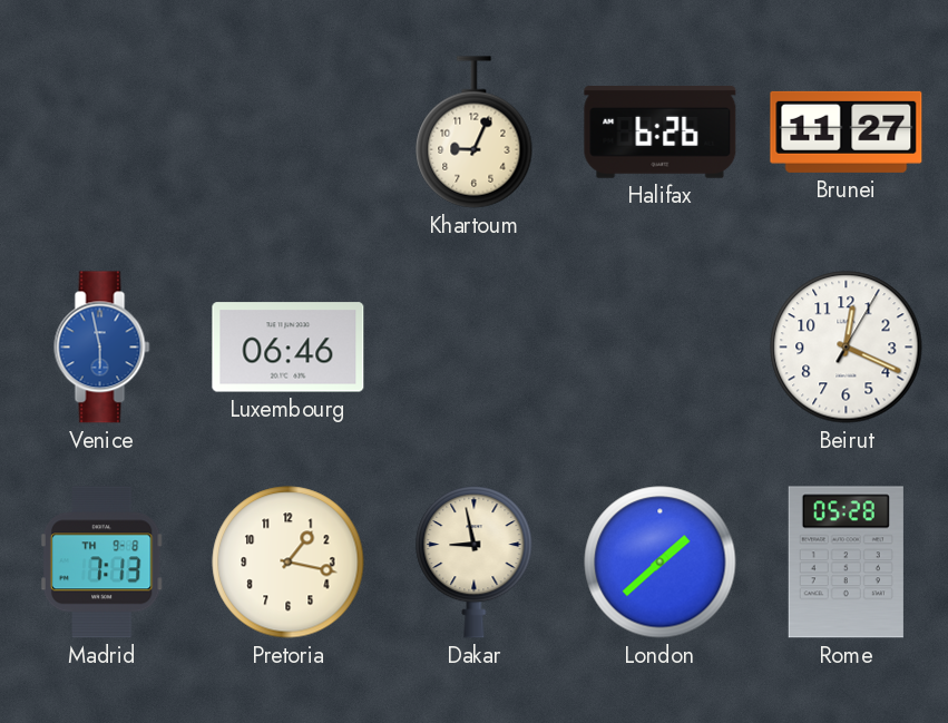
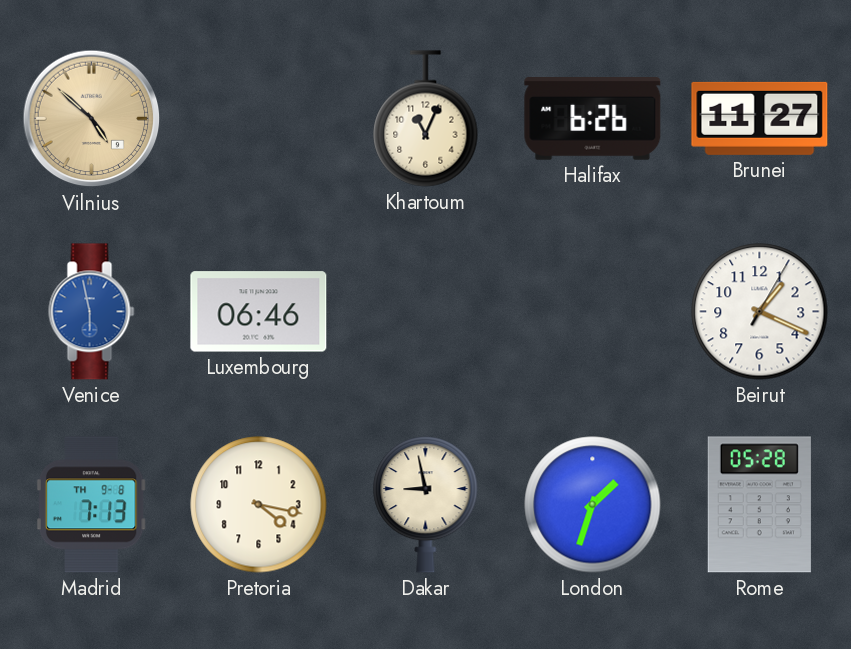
Vilnius: none -> 4:52 (92, 119)
Khartoum: 9:04 -> 11:04 (426, 119)
Beirut: 12:19 -> 1:19 (760, 312)
Pretoria: 1:17 -> 4:17 (259, 505)
London: 1:38 -> 1:33 (593, 505)
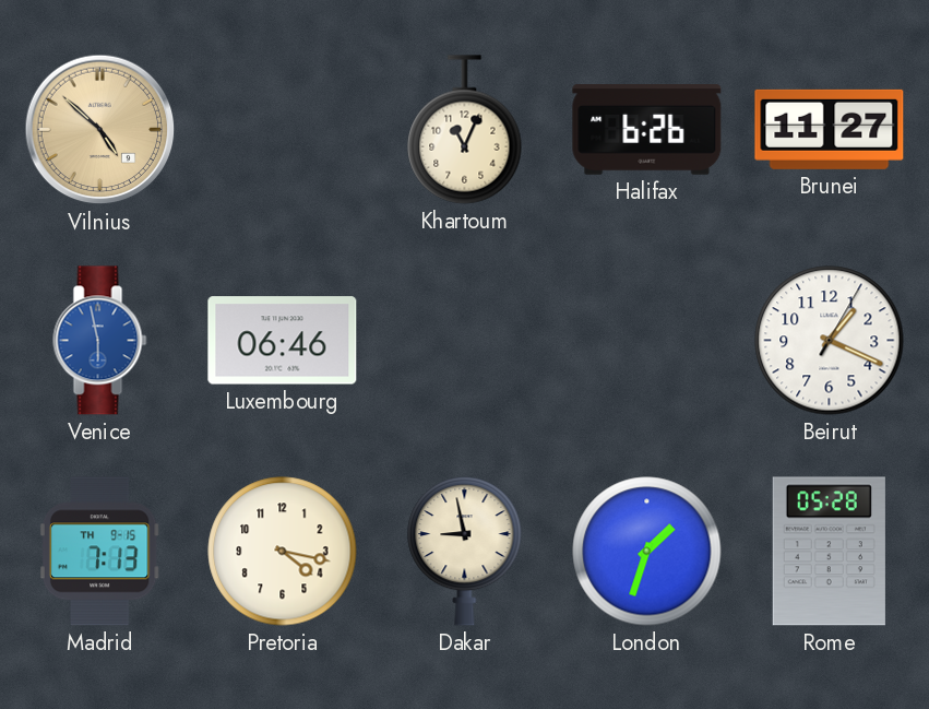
Madrid date: TH 9-8 -> TH 9-15 (99, 552)
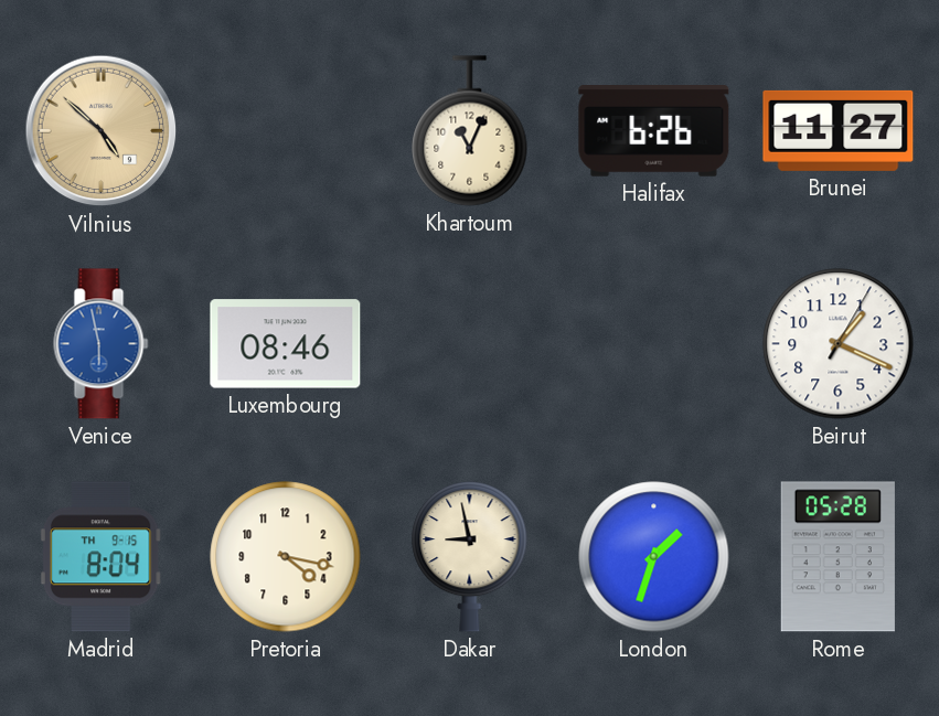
Luxembourg: 06:46 -> 08:46 (286, 344)
Madrid: 7:13 -> 8:04 (100, 557)
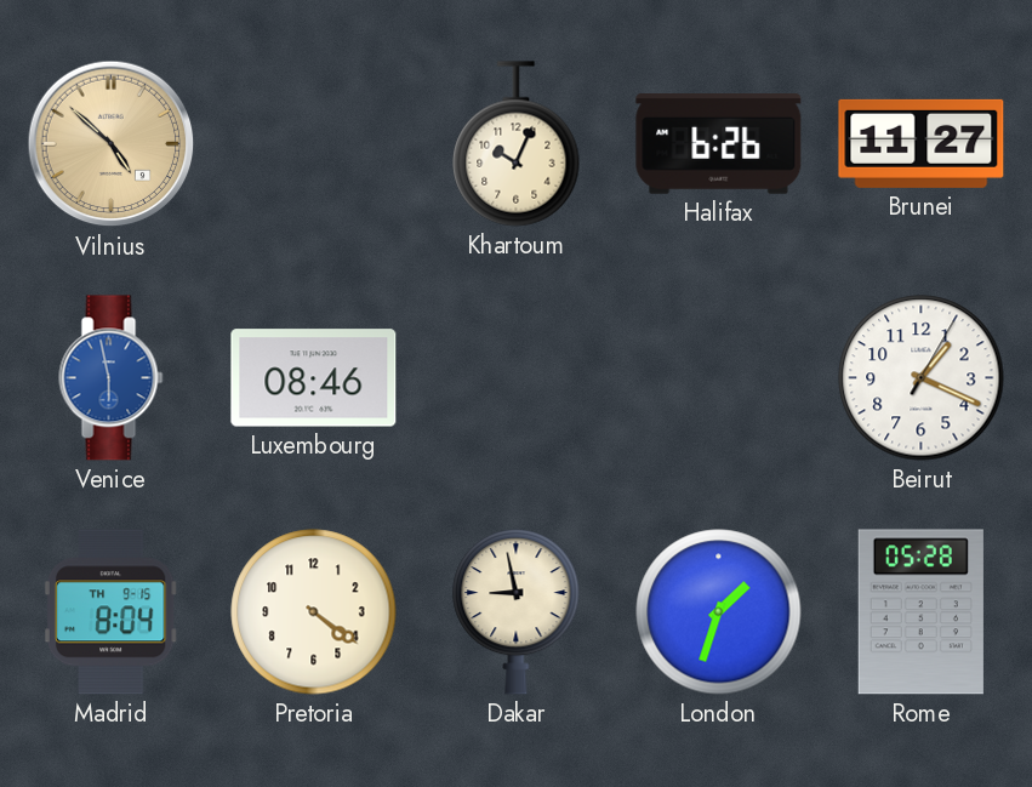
Khartoum: 11:04 -> 10:04 (517, 144)
Pretoria: 4:17 -> 4:21 (314, 612)
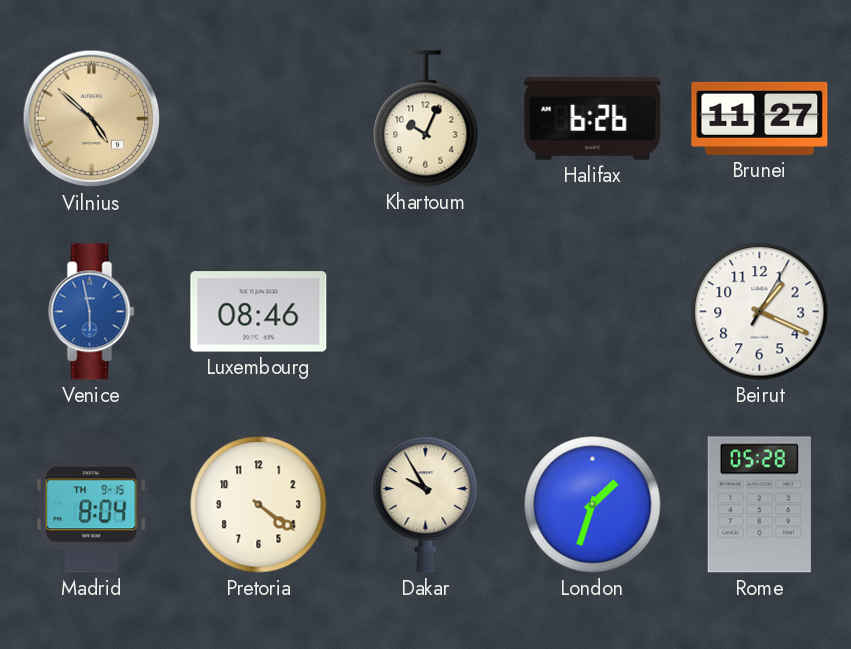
Dakar: 8:58 -> 9:55 (426, 504)
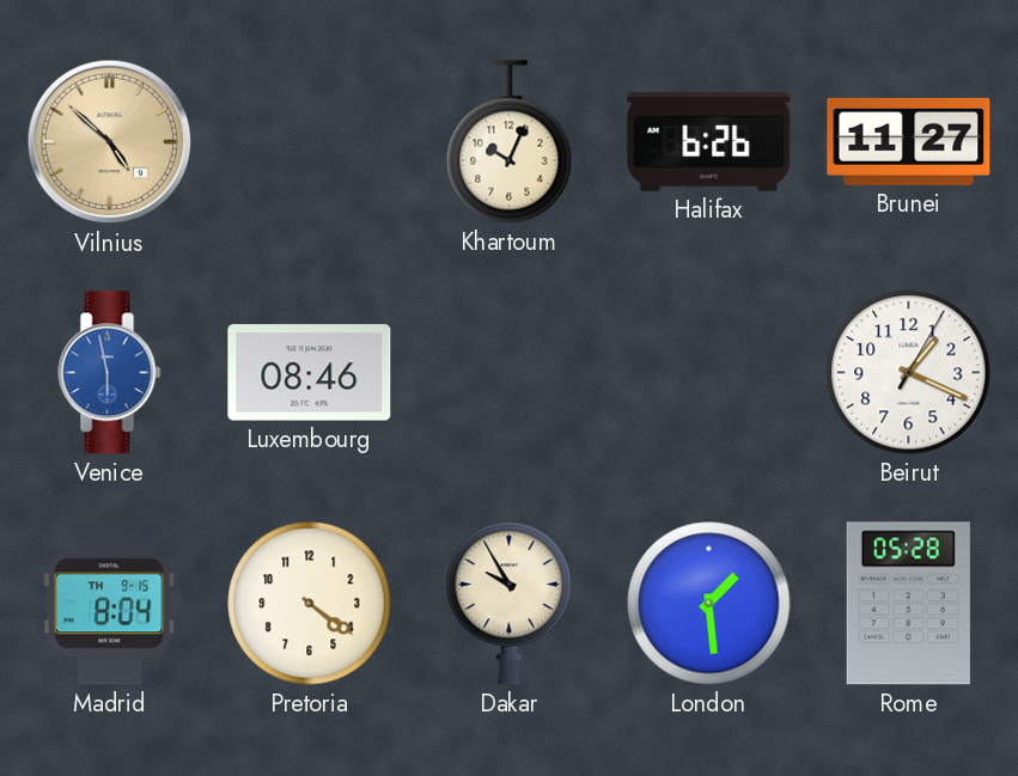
London: 1:33 -> 1:29 (709, 604)
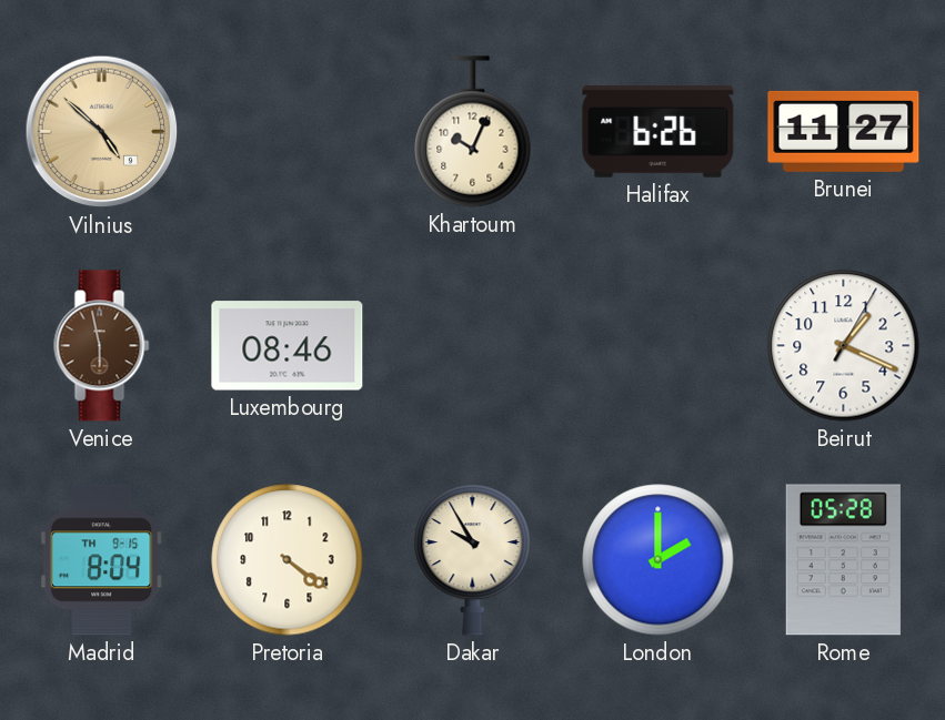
Venice dial: blue -> brown (102, 346)
London: 1:29 -> 2:00 (659, 560)
